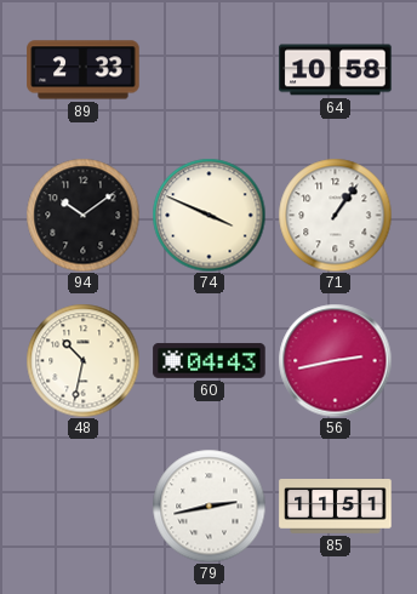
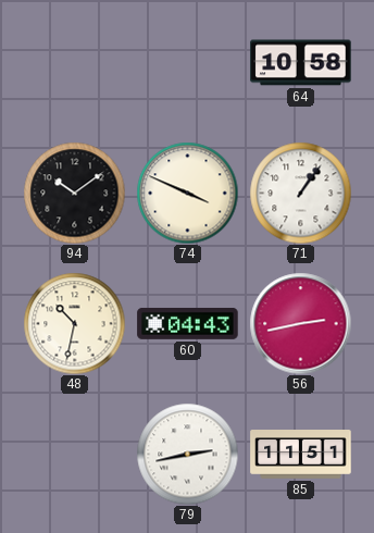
89: 2:33 -> none (84, 70)
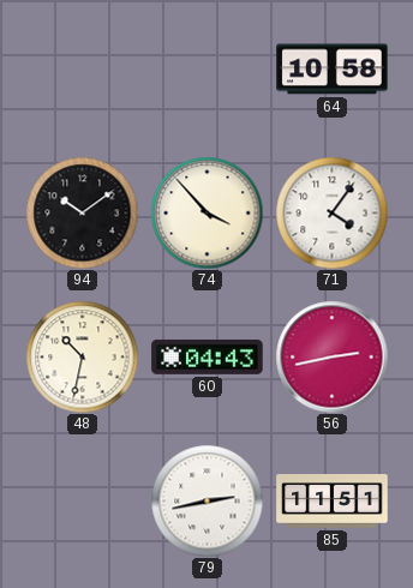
74: 3:49 -> 3:53 (206, 212)
71: 1:06 -> 4:06 (331, 212)
